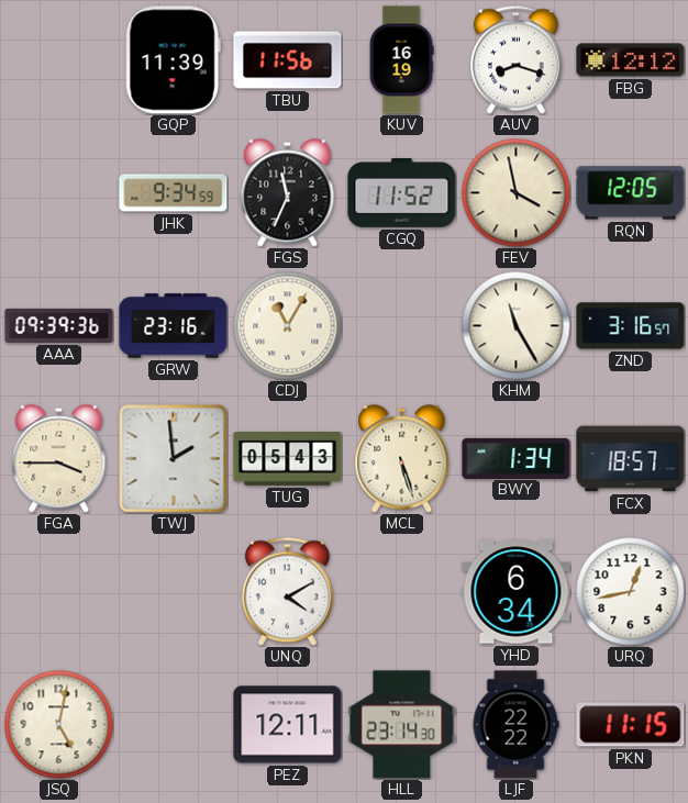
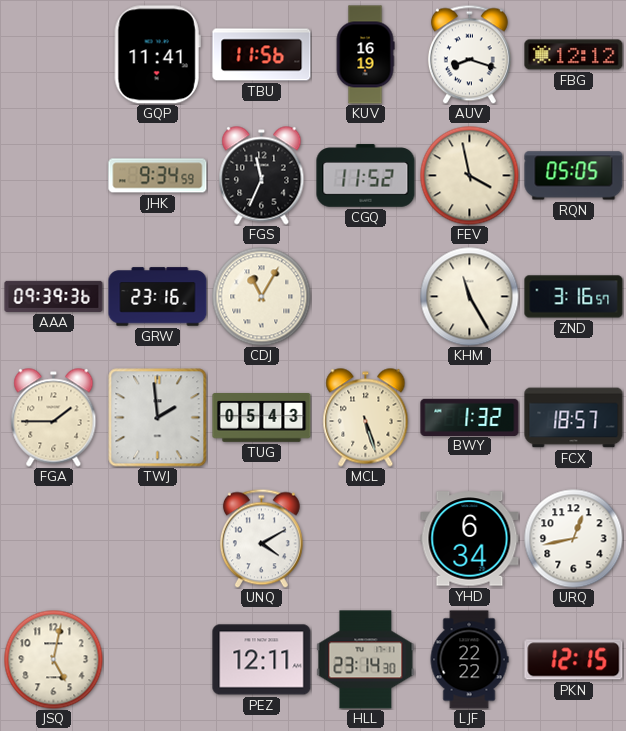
GQP: 11:39 -> 11:41 (157, 55)
RQN: 12:05 -> 05:05 (574, 176)
FGA: 3:45 -> 1:45 (54, 418)
BWY: 1:34 -> 1:32 (470, 417)
PKN: 11:15 -> 12:15 (574, 660)
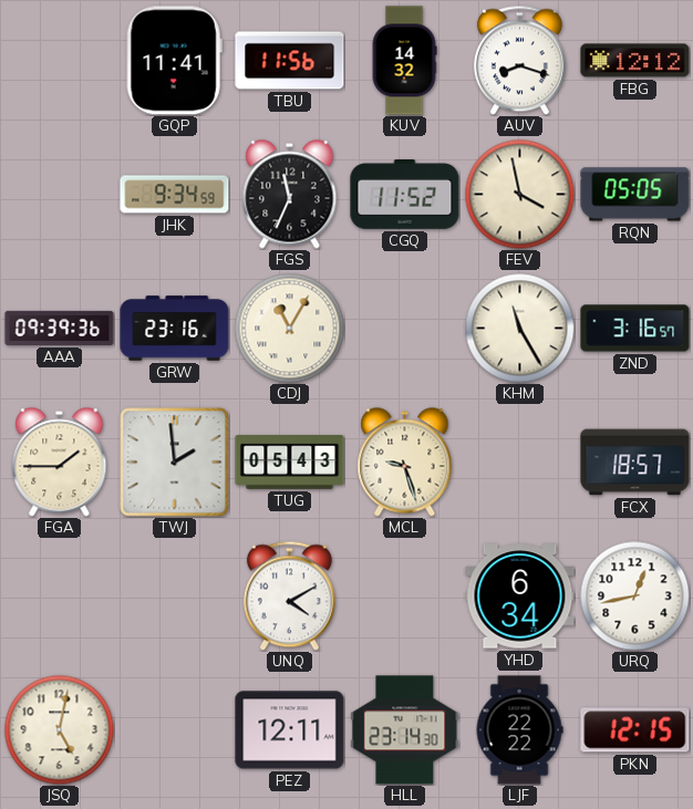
KUV: 16:19 -> 14:32 (404, 61)
MCL: 5:27 -> 9:27 (405, 463)
BWY: 1:32 -> none (470, 417)
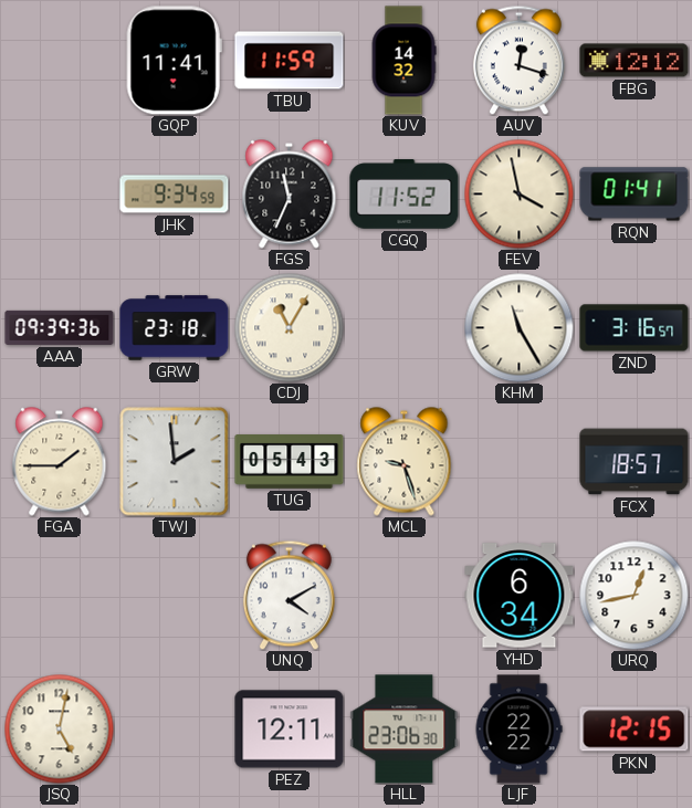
TBU: 11:56 -> 11:59 (290, 61)
AUV: 8:18 -> 12:18 (518, 60)
RQN: 05:05 -> 01:41 (635, 195)
GRW: 23:16 -> 23:18 (175, 328)
HLL: 23:14 -> 23:06 (405, 730)
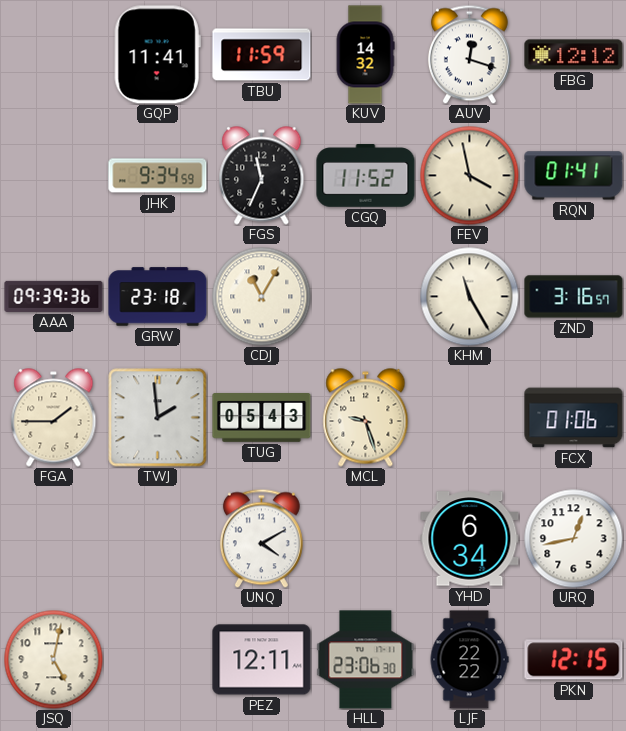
FCX: 18:57 -> 01:06 (574, 418)
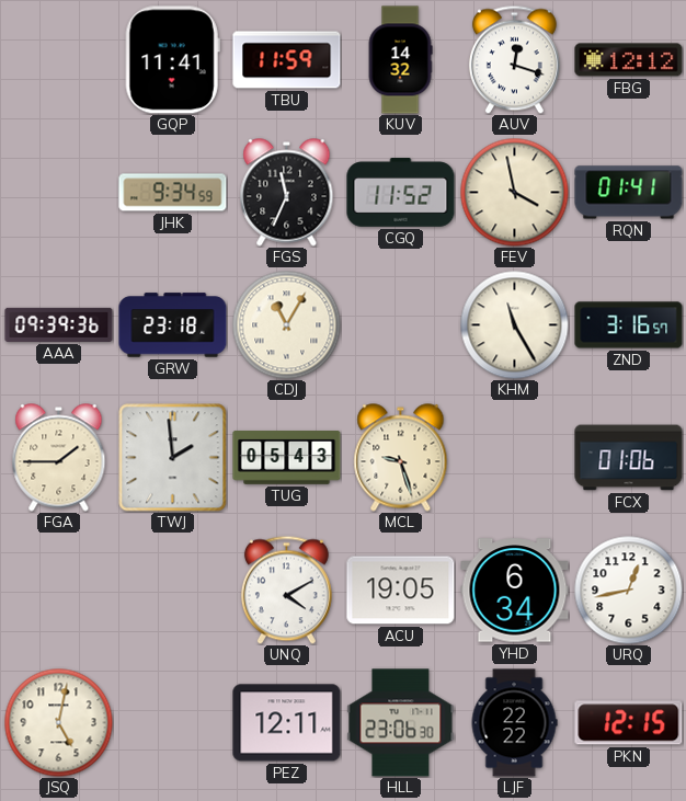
ACU: none -> 19:05 (401, 591)
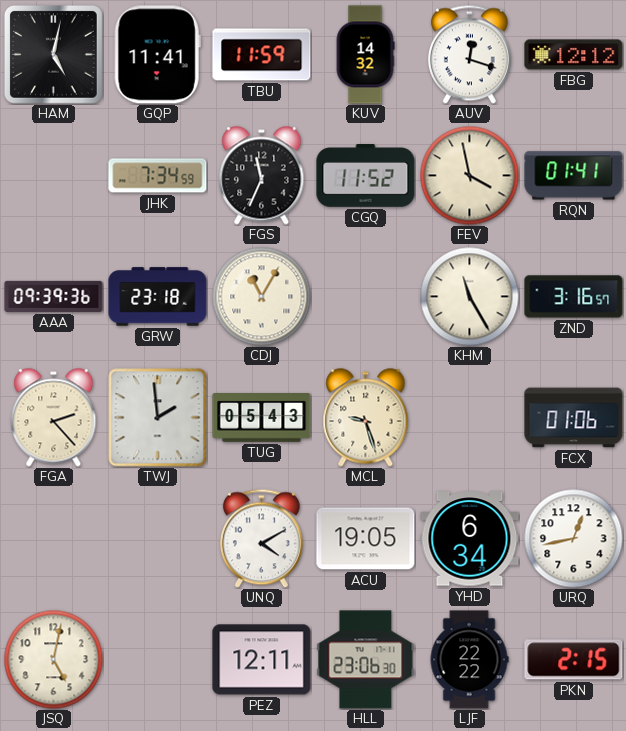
HAM: none -> 5:02 (53, 54)
JHK: 9:34 -> 7:34 (158, 176)
FGA: 1:45 -> 2:23 (54, 418)
PKN: 12:15 -> 2:15 (574, 660)
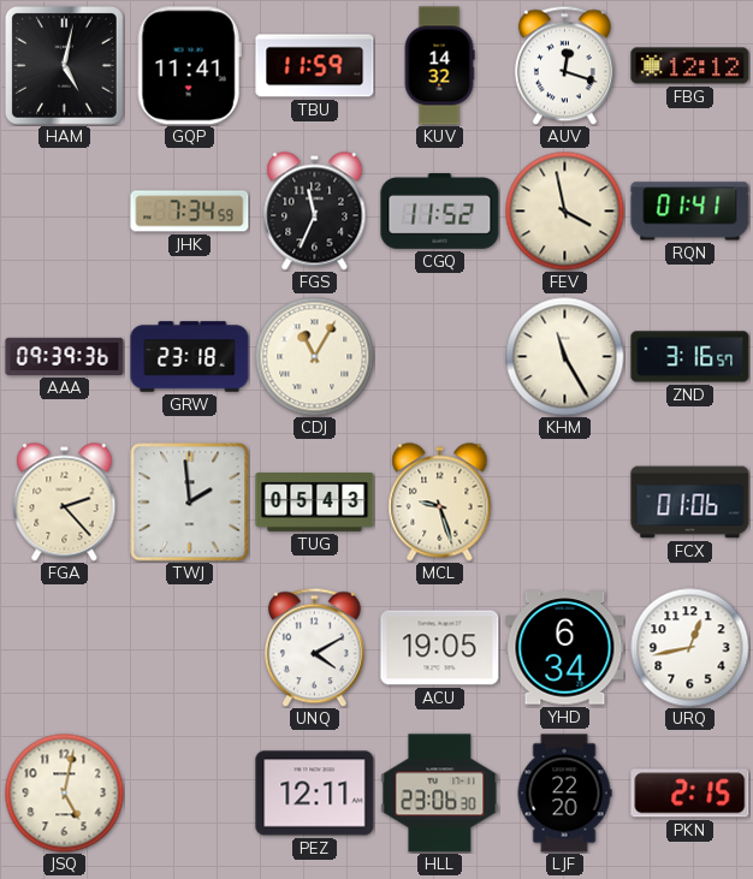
LJF: 22:22 -> 22:20 (564, 794)
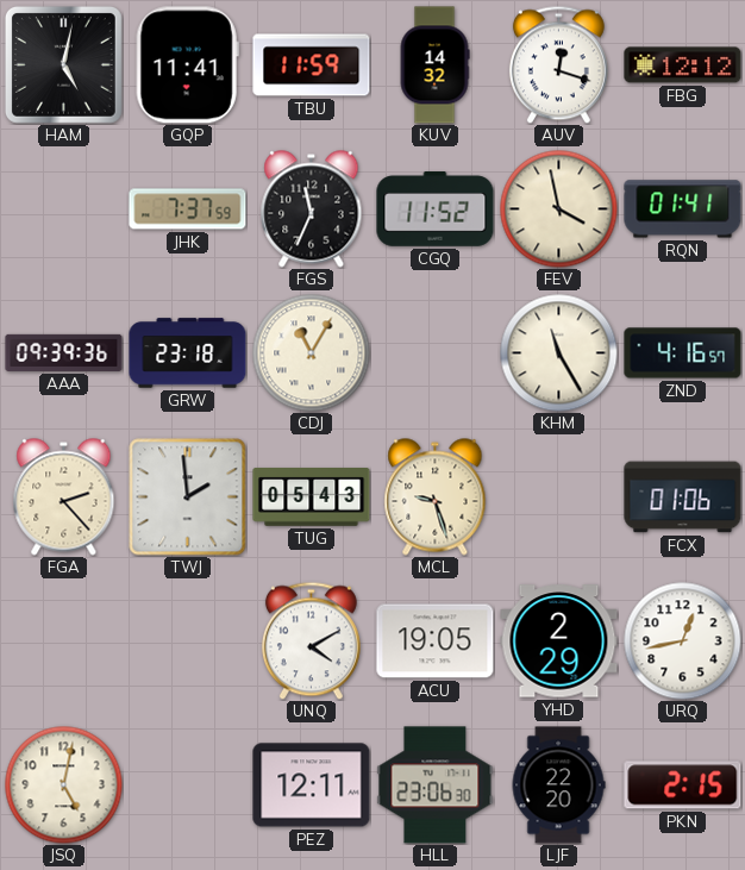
JHK: 7:34 -> 7:37 (188, 209)
ZND: 3:16 -> 4:16 (683, 353)
YHD: 6:34 -> 2:29 (559, 641)
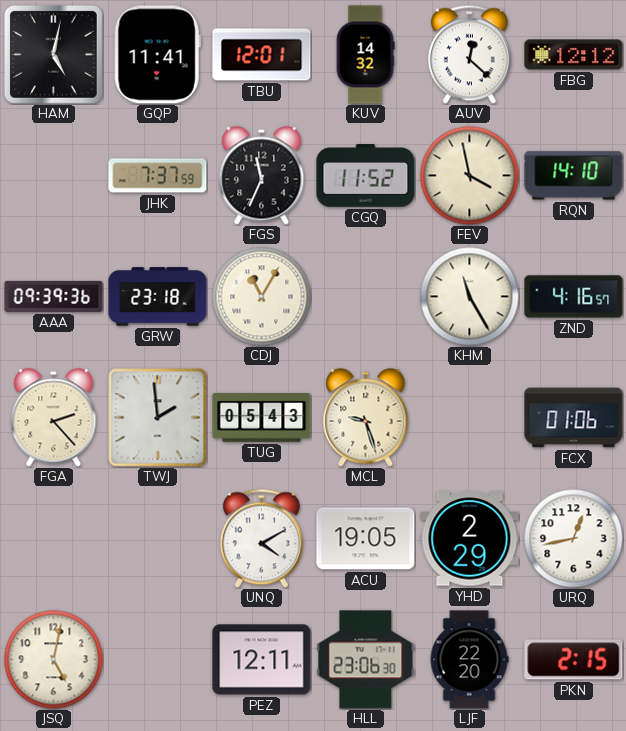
TBU: 11:59 -> 12:01 (262, 55)
AUV: 12:18 -> 12:22 (469, 54)
RQN: 01:41 -> 14:10 (574, 176)
